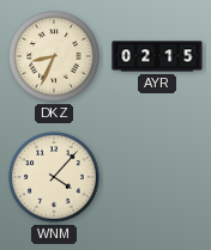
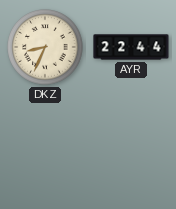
AYR: 02:15 -> 22:44 (131, 47)
WNM: 4:07 -> none (54, 177)
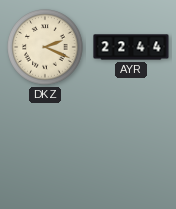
DKZ: 8:34 -> 2:19 (45, 47)
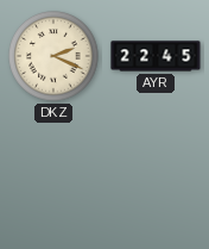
AYR: 22:44 -> 22:45 (156, 56)
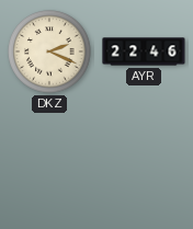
AYR: 22:45 -> 22:46 (144, 51)
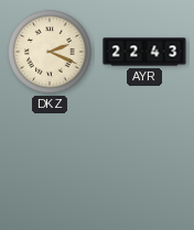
AYR: 22:46 -> 22:43 (144, 52)
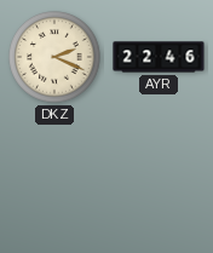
AYR: 22:43 -> 22:46 (159, 57)
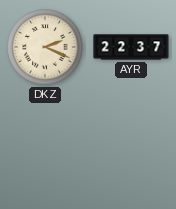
AYR: 22:46 -> 22:37 (131, 47)
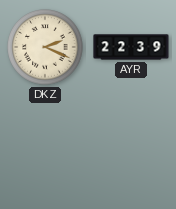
AYR: 22:37 -> 22:39 (131, 47)
